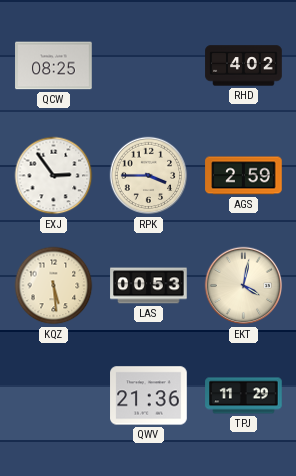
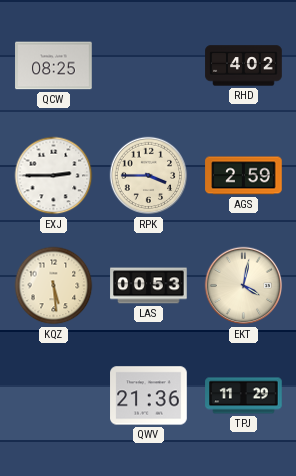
EXJ: 2:54 -> 2:45 (54, 176)
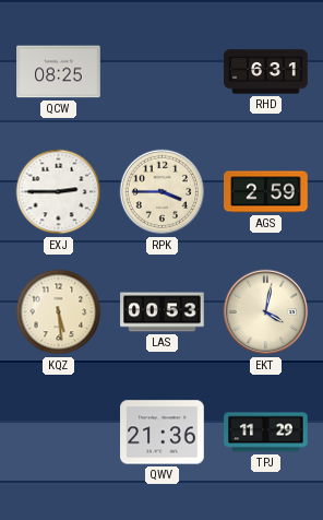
RHD: 4:02 -> 6:31 (266, 72)
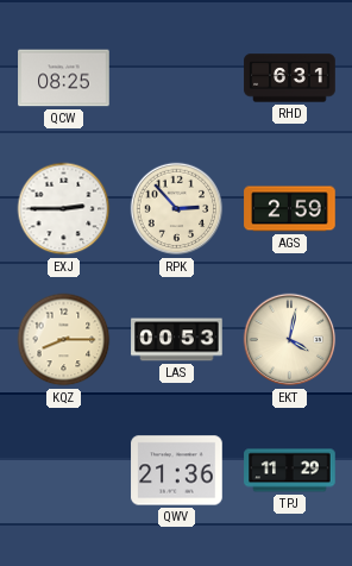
RPK: 3:45 -> 2:53 (177, 209)
KQZ: 5:29 -> 8:15 (64, 340)
